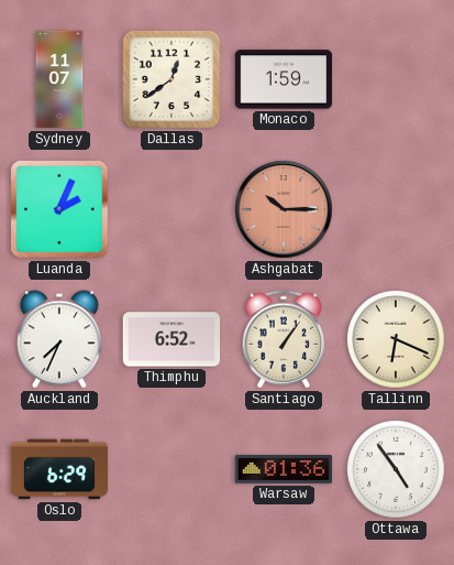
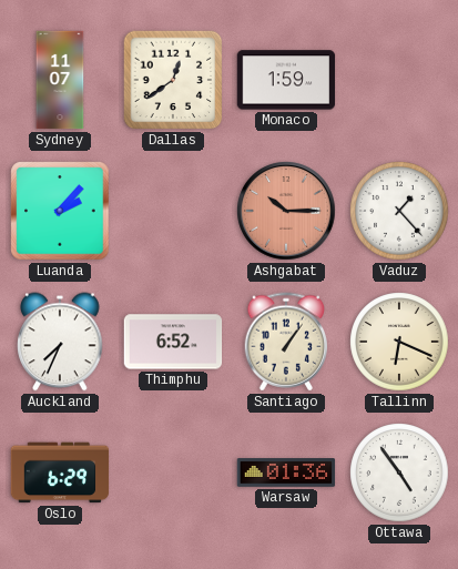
Luanda: 2:04 -> 2:07 (60, 211)
Vaduz: none -> 1:23 (399, 211)
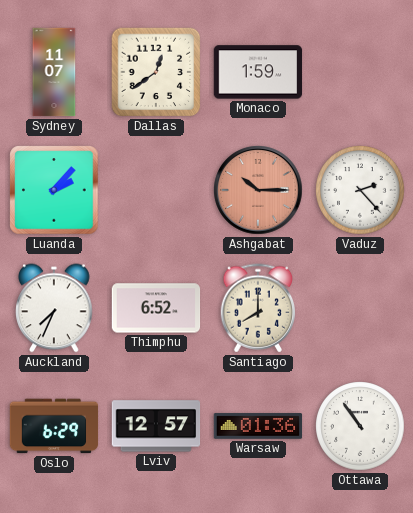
Vaduz: 1:23 -> 2:23 (360, 190)
Santiago: 1:06 -> 8:00 (258, 308)
Tallinn: 6:19 -> none (399, 342)
Lviv: none -> 12:57 (156, 426)
Ottawa: 4:54 -> 10:54 (360, 426)
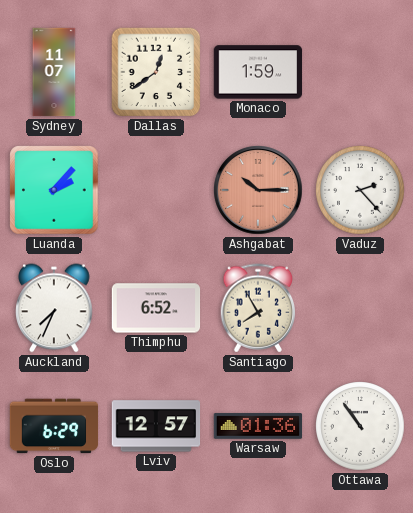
Santiago: 8:00 -> 7:55 (258, 308)
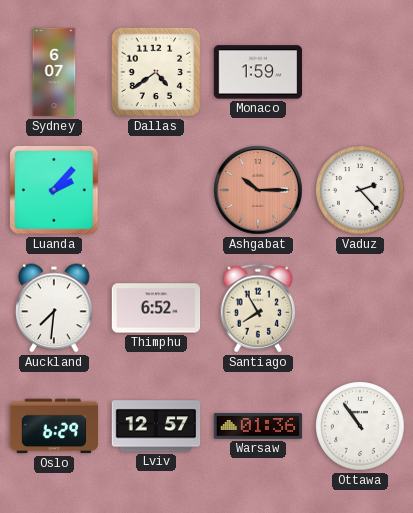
Sydney: 11:07 -> 6:07 (54, 72)
Dallas: 12:39 -> 4:39 (156, 72)
Auckland: 7:34 -> 7:31 (54, 308)
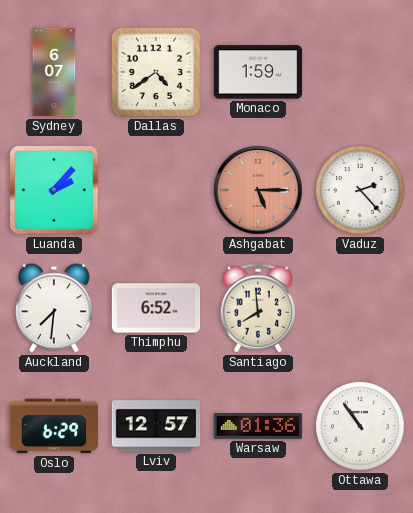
Ashgabat: 10:15 -> 5:15 (258, 190)
Santiago: 7:55 -> 7:59 (258, 308)
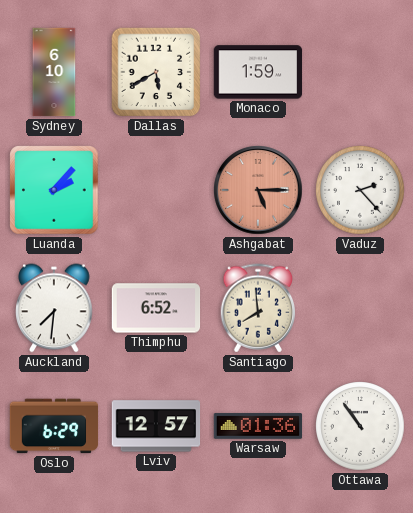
Sydney: 6:07 -> 6:10 (54, 72)
Dallas: 4:39 -> 5:40 (156, 72)
